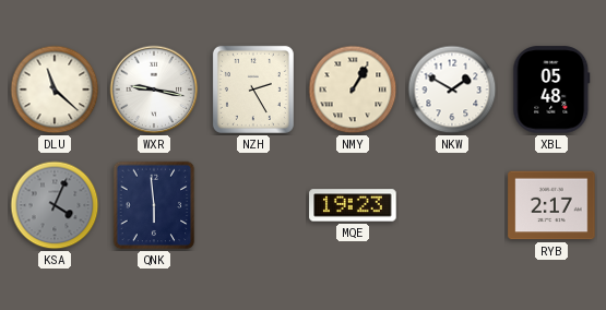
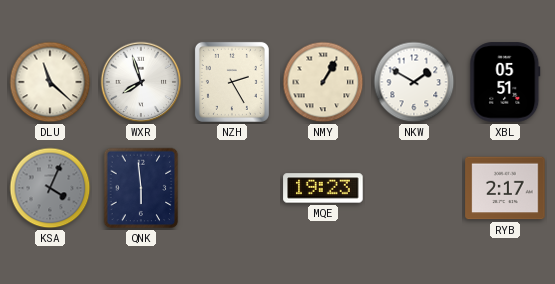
WXR: 9:17 -> 7:57 (141, 82)
XBL: 05:48 -> 05:51 (505, 82)
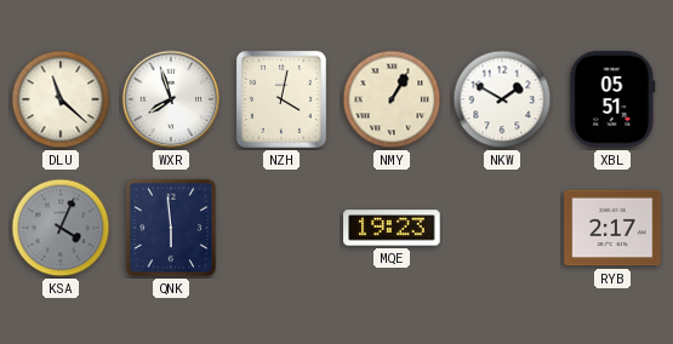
NZH: 2:25 -> 4:02 (281, 99)
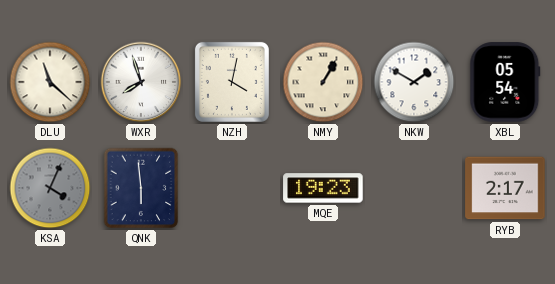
XBL: 05:51 -> 05:54 (505, 82)
